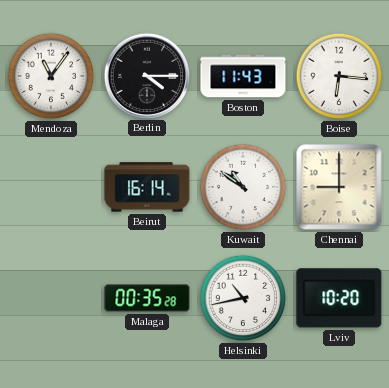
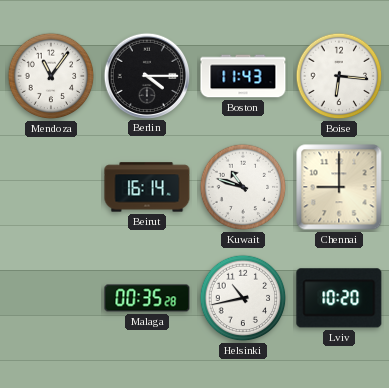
Kuwait: 10:51 -> 10:48 (243, 187)
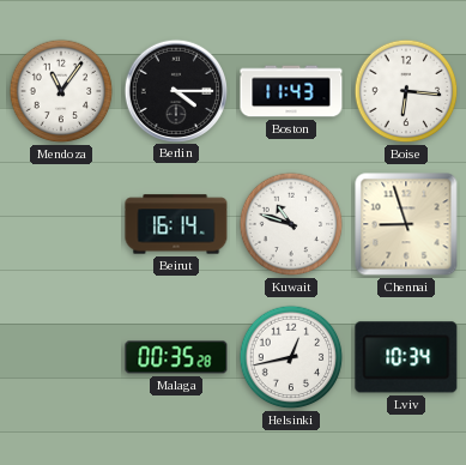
Chennai: 9:00 -> 8:57 (406, 224)
Helsinki: 10:43 -> 12:43 (291, 357)
Lviv: 10:20 -> 10:34 (406, 357)
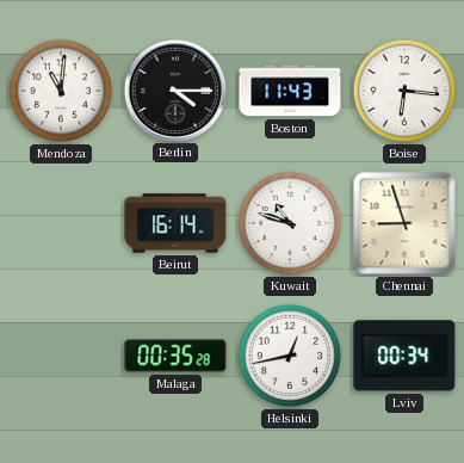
Mendoza: 11:06 -> 11:01 (61, 91)
Lviv: 10:34 -> 00:34 (404, 356)
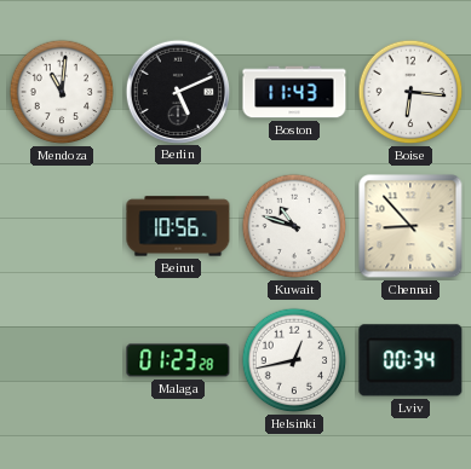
Berlin: 4:15 -> 5:11 (177, 91)
Beirut: 16:14 -> 10:56 (178, 226)
Chennai: 8:57 -> 8:53 (410, 226)
Malaga: 00:35 -> 01:23 (178, 360)
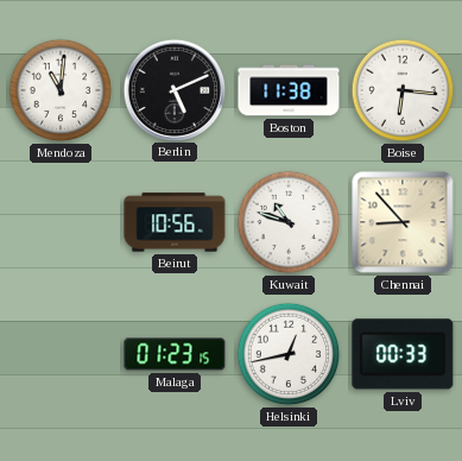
Boston: 11:43 -> 11:38 (289, 90)
Malaga: 01:23:28 -> 01:23:15 (175, 354)
Lviv: 00:34 -> 00:33 (403, 354)
